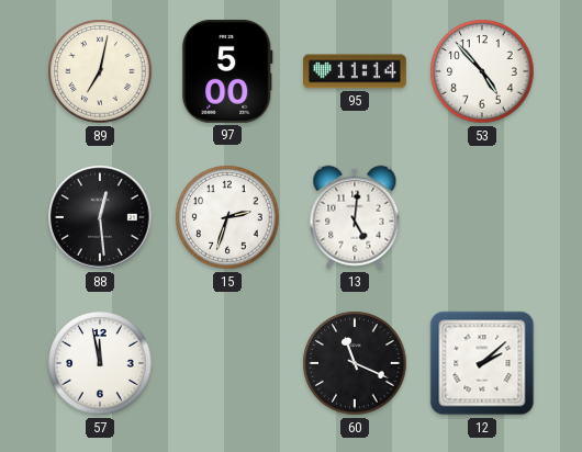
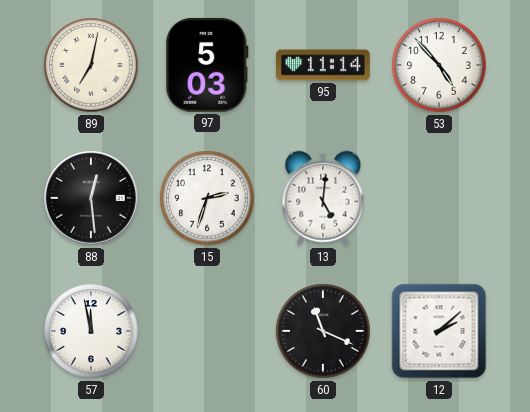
97: 5:00 -> 5:03 (207, 65)
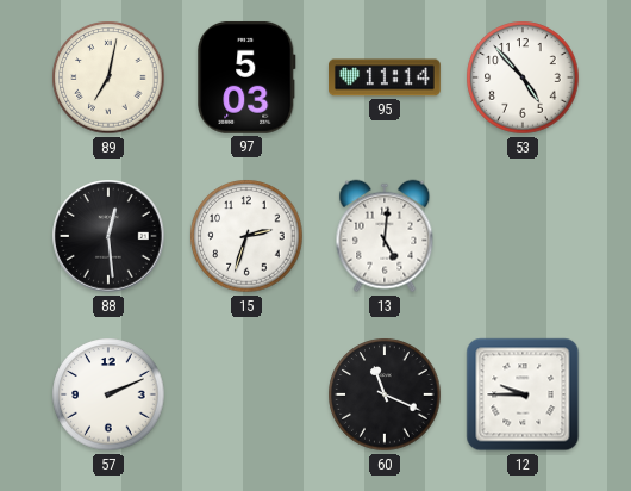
57: 11:58 -> 2:11 (108, 394)
12: 2:08 -> 9:45 (523, 394)
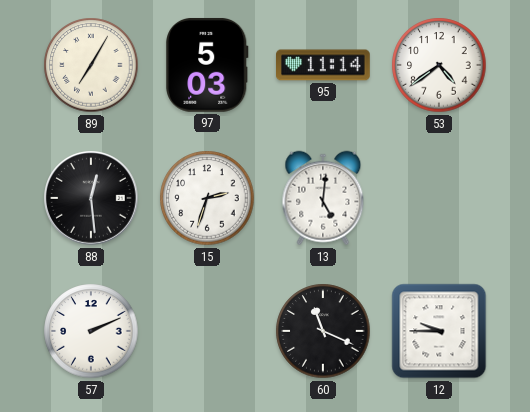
89: 7:02 -> 7:05 (91, 65)
53: 4:53 -> 4:39 (439, 65)
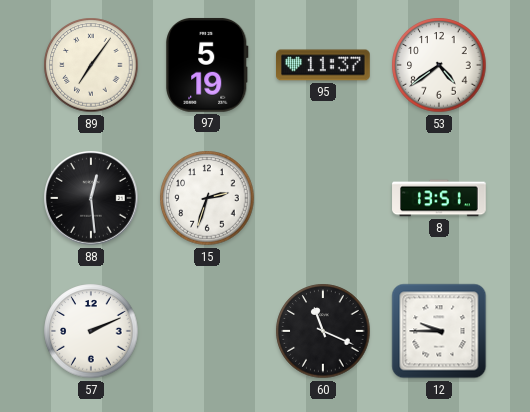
89: 7:05 -> 7:06 (91, 65)
97: 5:03 -> 5:19 (207, 65)
95: 11:14 -> 11:37 (324, 65)
13: 5:01 -> none (323, 198)
8: none -> 13:51 (439, 198)
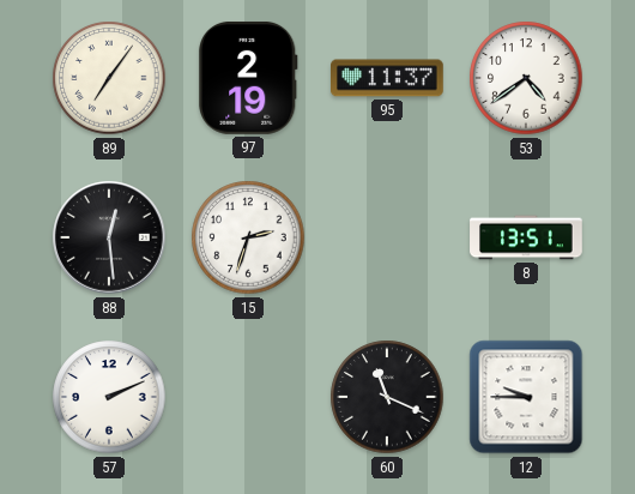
97: 5:19 -> 2:19 (248, 78)
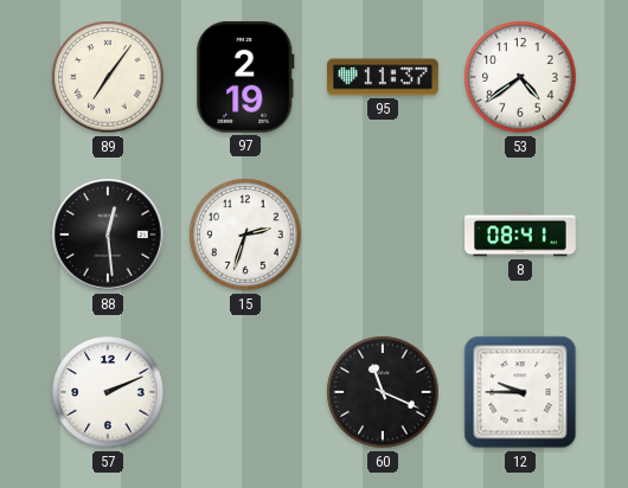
8: 13:51 -> 08:41 (520, 235)
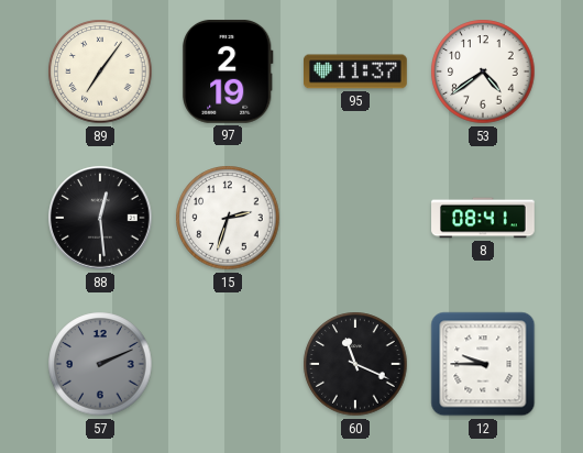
57 dial: white -> grey (100, 364)
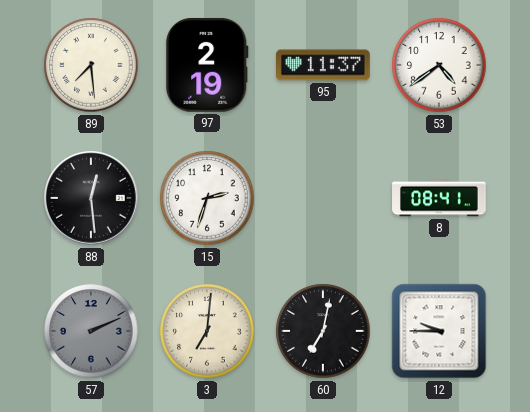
89: 7:06 -> 7:29 (91, 65)
3: none -> 7:01 (207, 331)
60: 11:19 -> 7:02 (323, 331)
